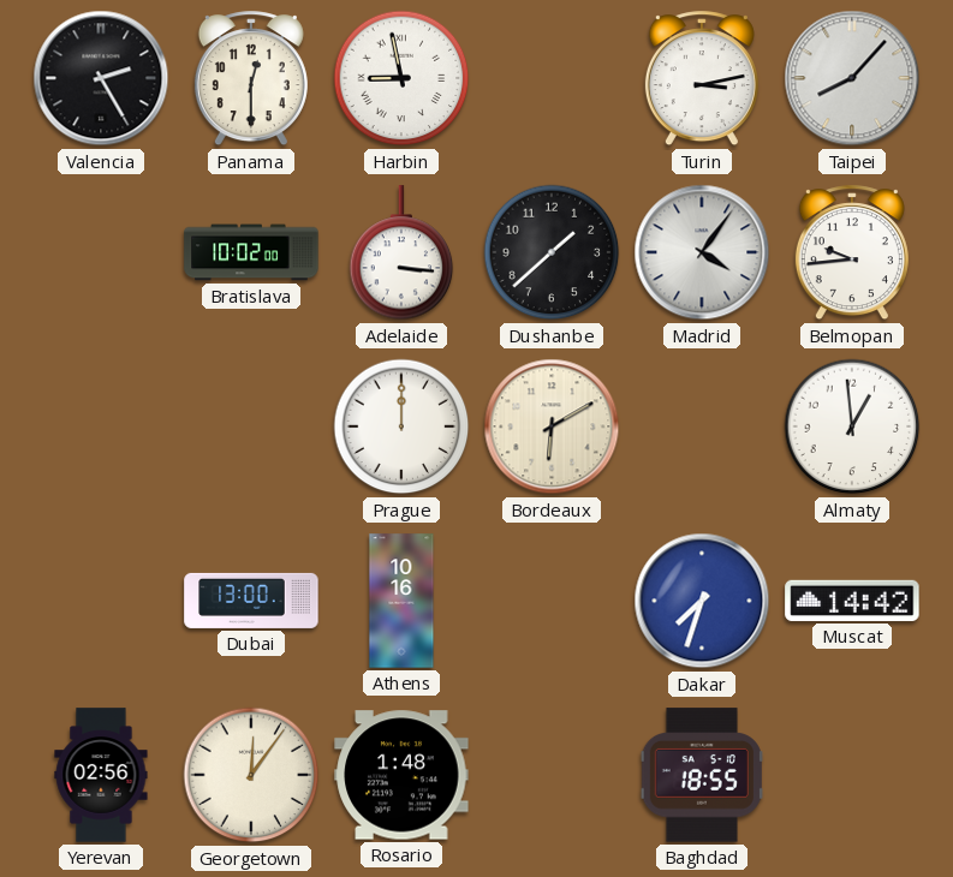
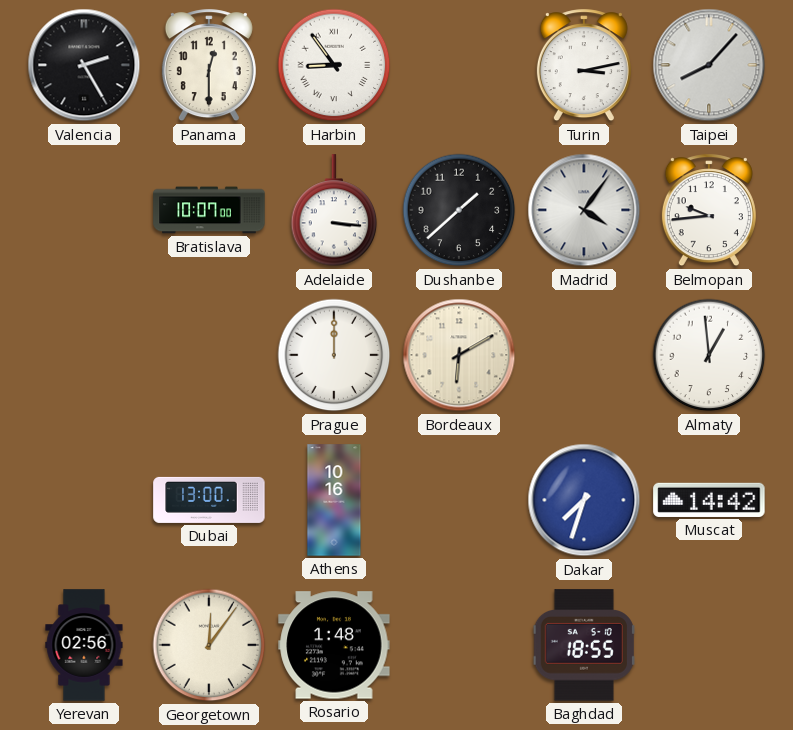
Harbin: 8:58 -> 8:54 (334, 65)
Bratislava: 10:02 -> 10:07 (209, 210)
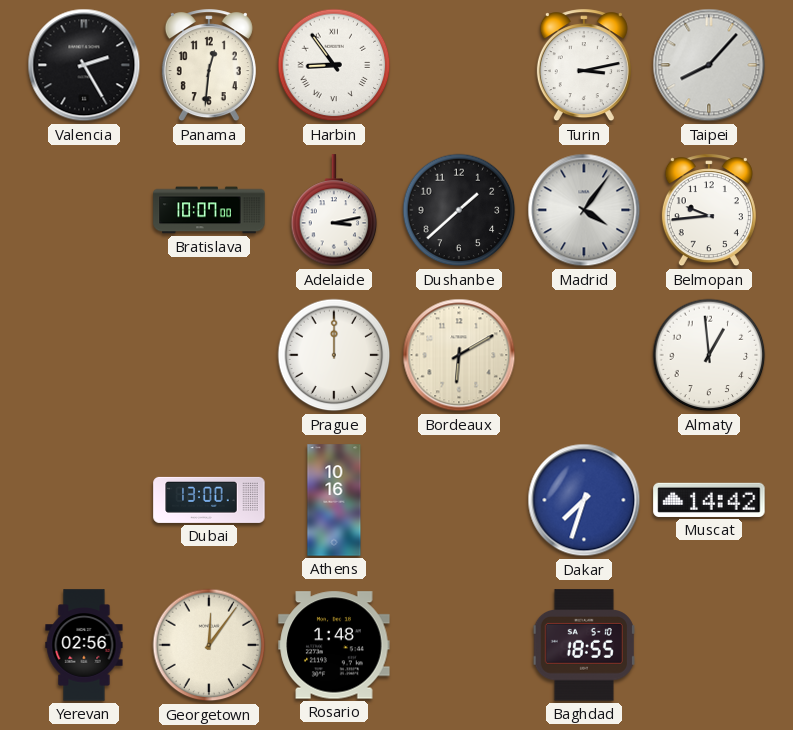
Panama: 12:30 -> 12:31 (209, 66)
Adelaide: 3:16 -> 3:13 (334, 211)
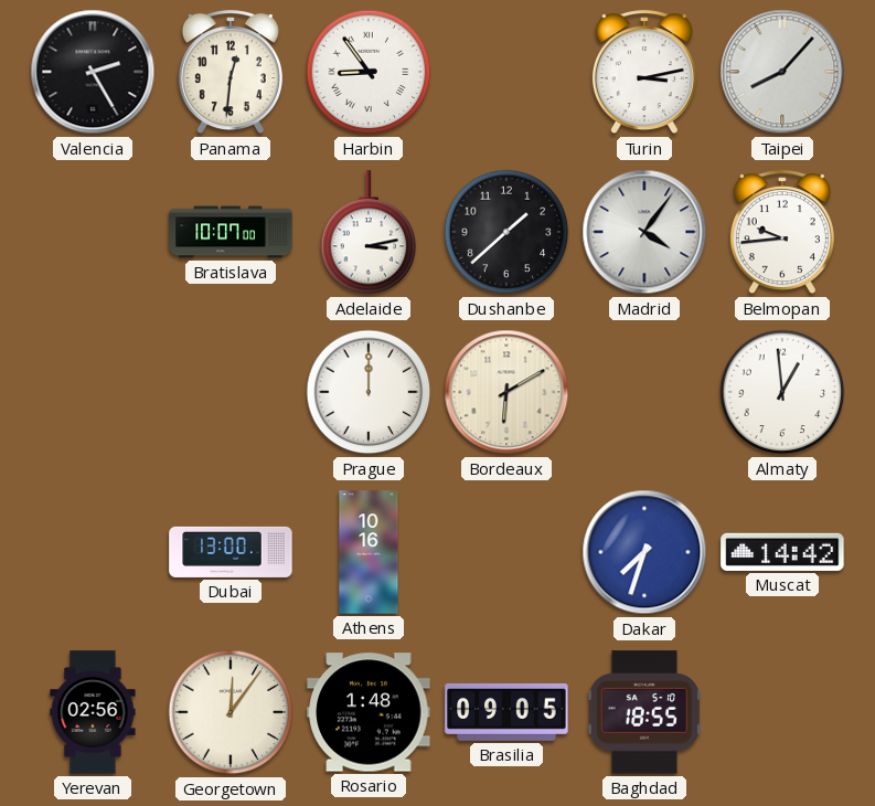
Brasilia: none -> 09:05 (506, 712)
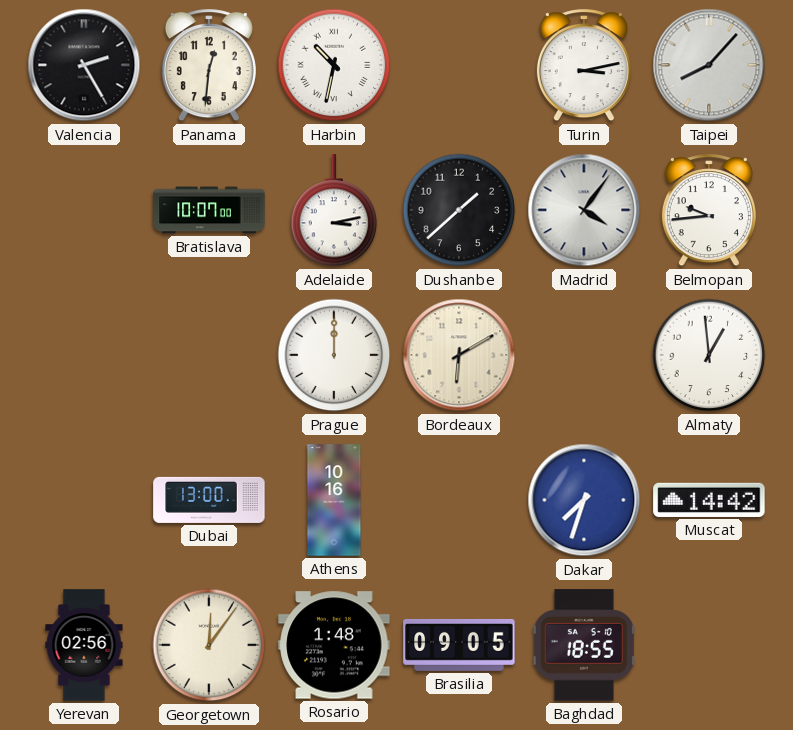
Harbin: 8:54 -> 10:32 (334, 65)
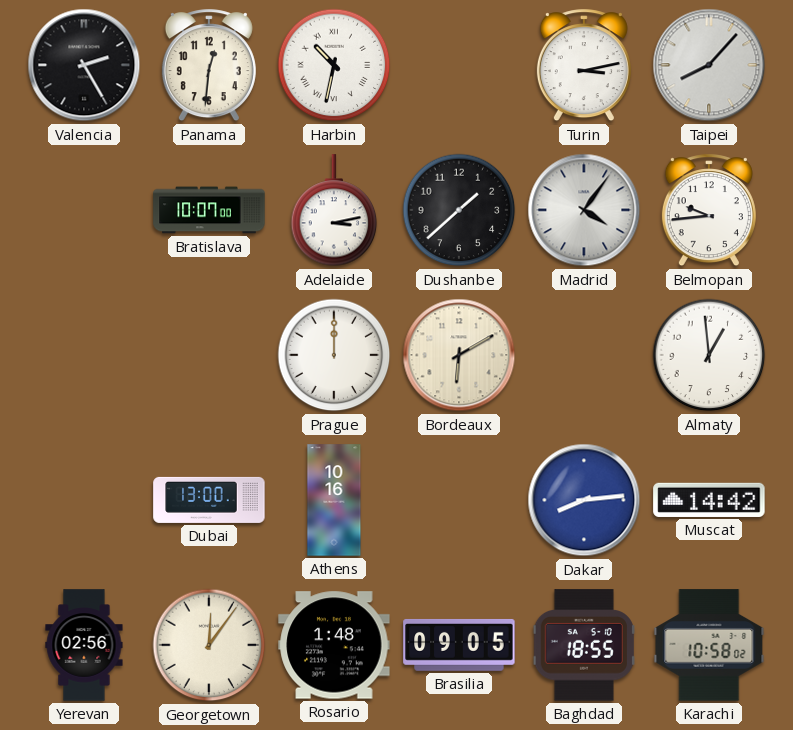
Dakar: 7:33 -> 8:14 (584, 500)
Karachi: none -> 10:58 (709, 645)
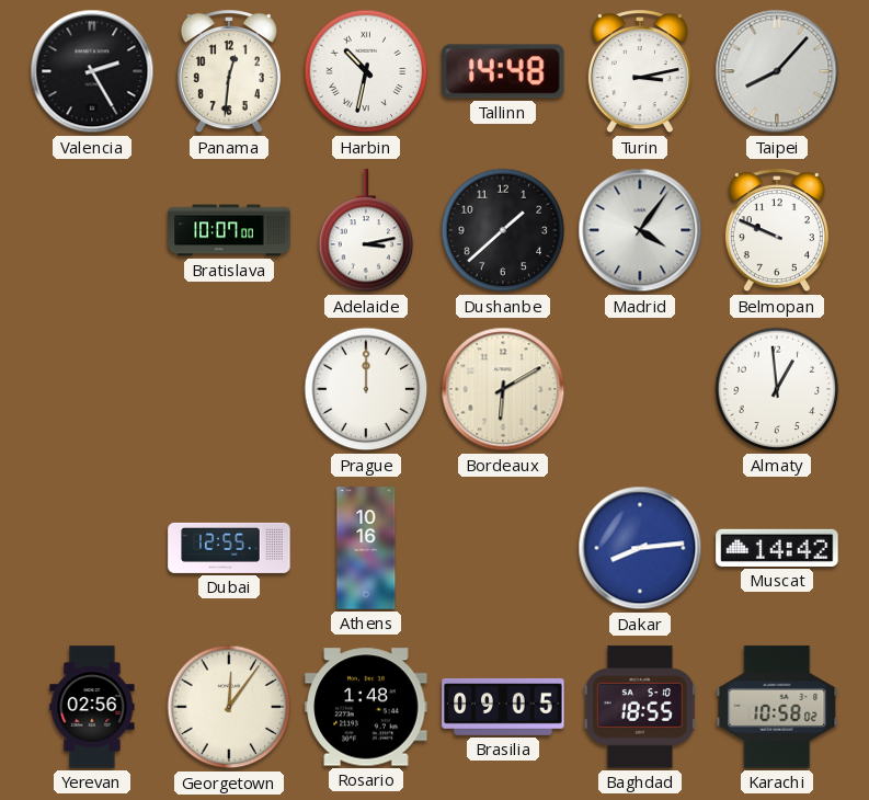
Tallinn: none -> 14:48 (503, 71)
Belmopan: 9:44 -> 9:49 (777, 231)
Dubai: 13:00 -> 12:55 (229, 548)
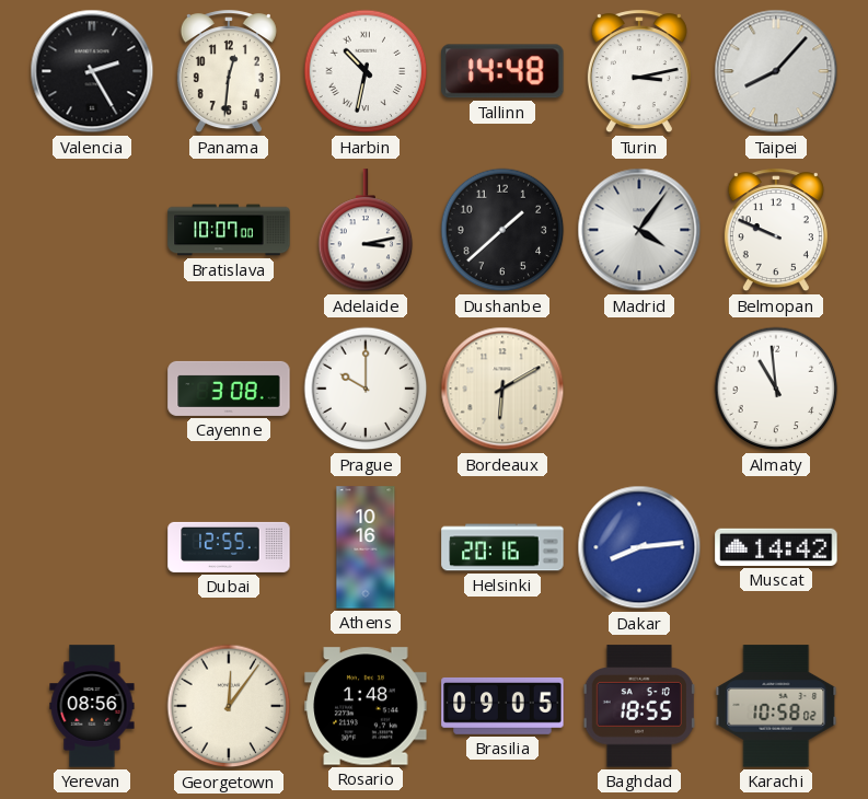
Cayenne: none -> 3:08 (229, 389)
Prague: 12:00 -> 10:00 (366, 389)
Almaty: 12:59 -> 10:59 (776, 389)
Helsinki: none -> 20:16 (502, 547)
Yerevan: 02:56 -> 08:56 (92, 706)
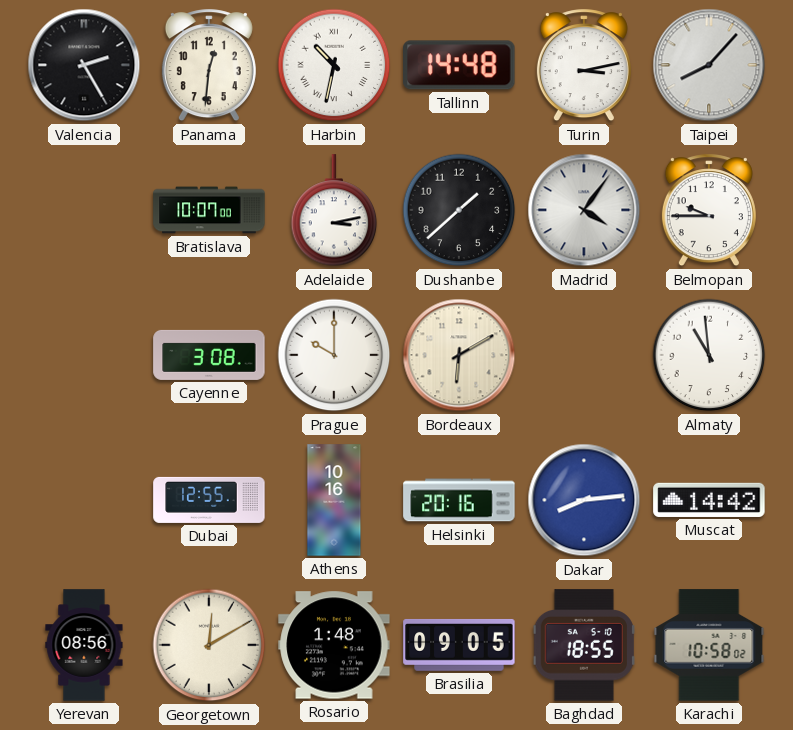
Belmopan: 9:49 -> 9:45 (709, 211)
Georgetown: 12:06 -> 12:10 (209, 645)
